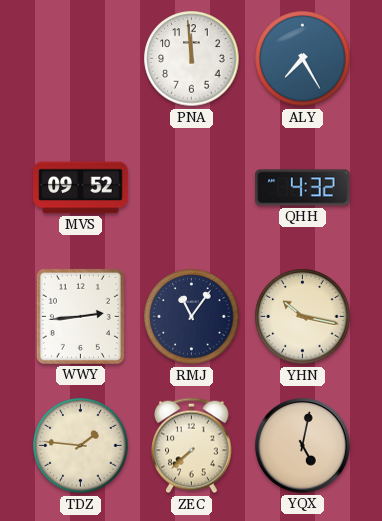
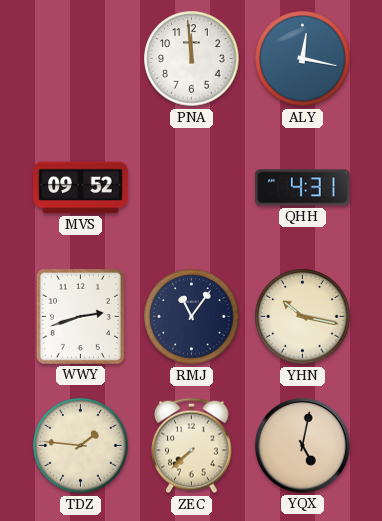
ALY: 7:25 -> 12:17 (303, 59)
QHH: 4:32 -> 4:31 (303, 188)
WWY: 2:44 -> 2:42 (80, 316)
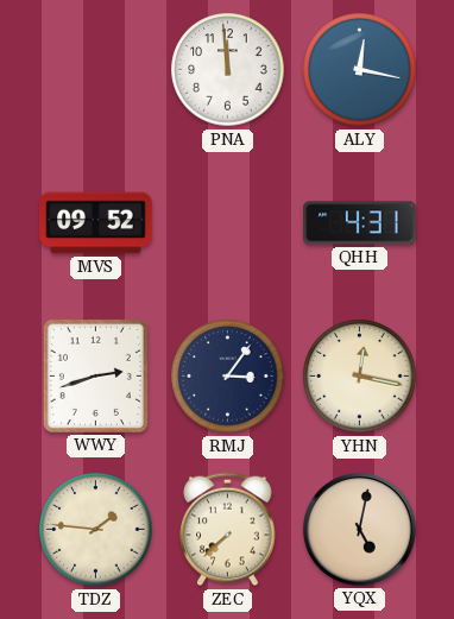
RMJ: 11:06 -> 3:06 (228, 377)
YHN: 10:17 -> 12:17 (360, 377)
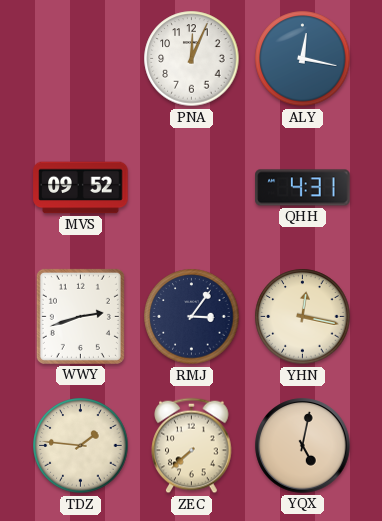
PNA: 11:59 -> 12:04 (192, 59)
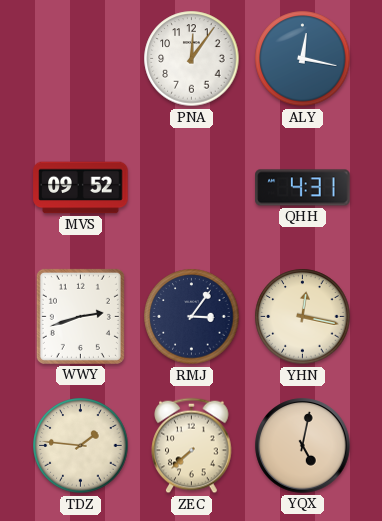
PNA: 12:04 -> 12:06 (192, 59)
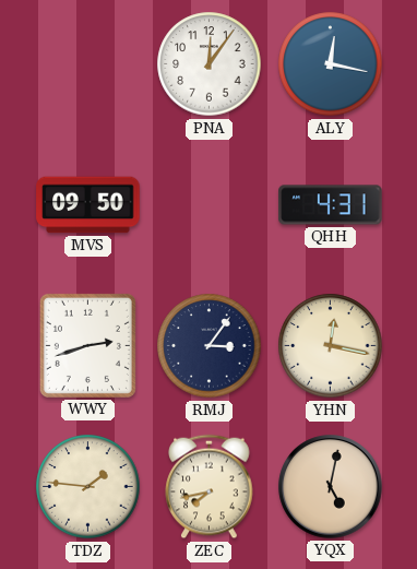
MVS: 09:52 -> 09:50 (88, 205)
ZEC: 7:38 -> 7:43 (210, 487)
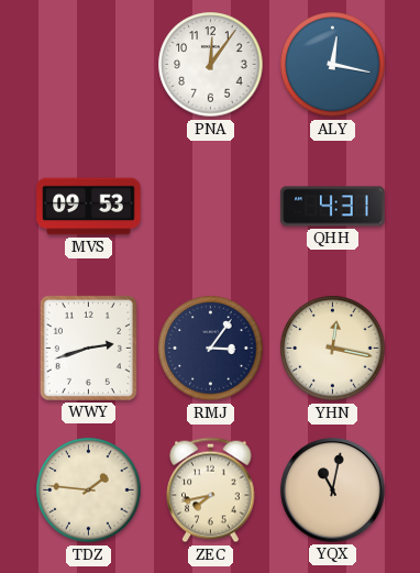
MVS: 09:50 -> 09:53 (89, 207)
YQX: 5:02 -> 11:02 (333, 491)
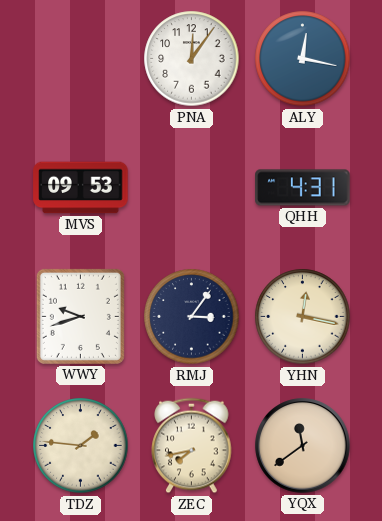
WWY: 2:42 -> 9:42 (80, 316)
YQX: 11:02 -> 11:39 (303, 446)
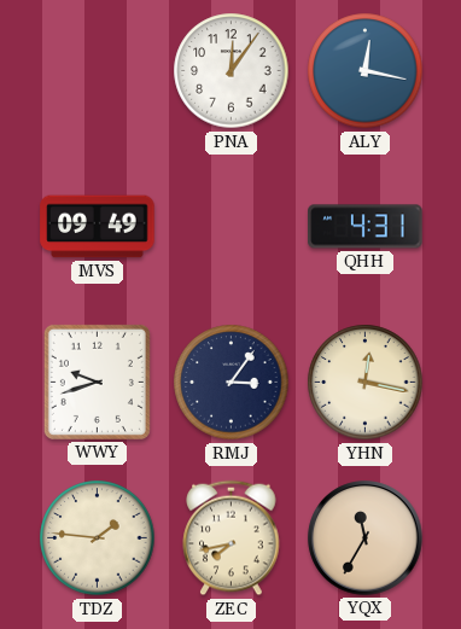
MVS: 09:53 -> 09:49 (98, 227)
YQX: 11:39 -> 11:35 (366, 538)
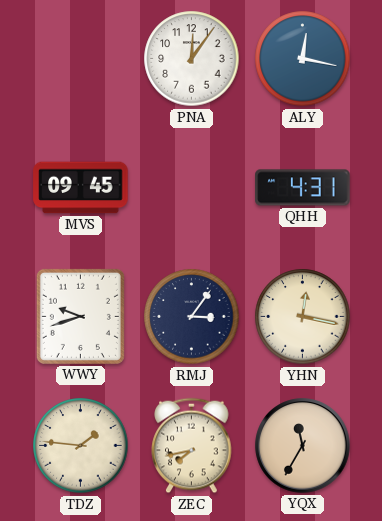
MVS: 09:49 -> 09:45 (81, 188)
